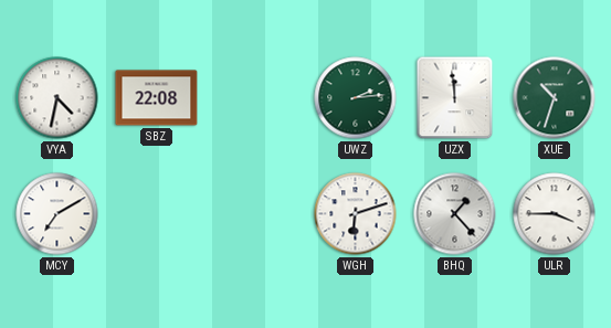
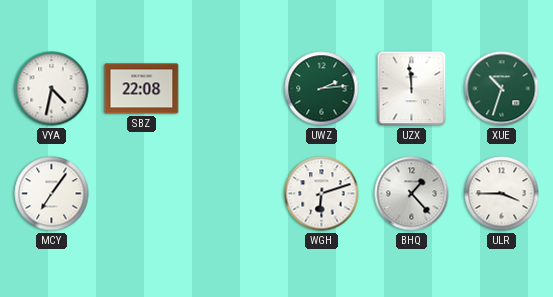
MCY: 7:10 -> 7:06 (52, 194)
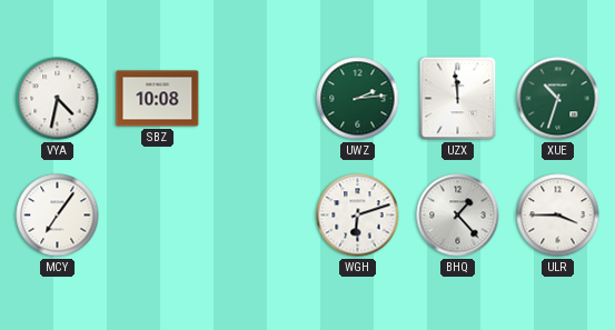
SBZ: 22:08 -> 10:08 (158, 99)
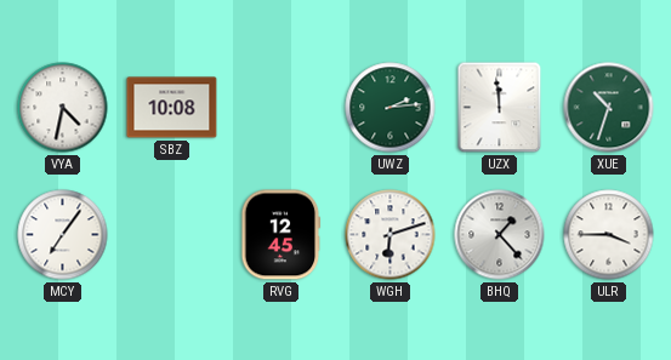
RVG: none -> 12:45 (282, 235)
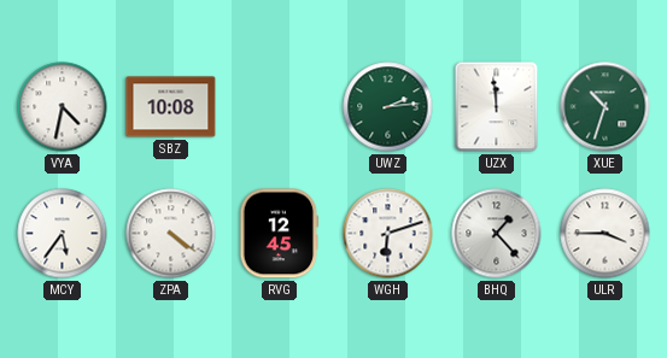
MCY: 7:06 -> 5:36 (63, 234)
ZPA: none -> 4:21 (171, 234)
